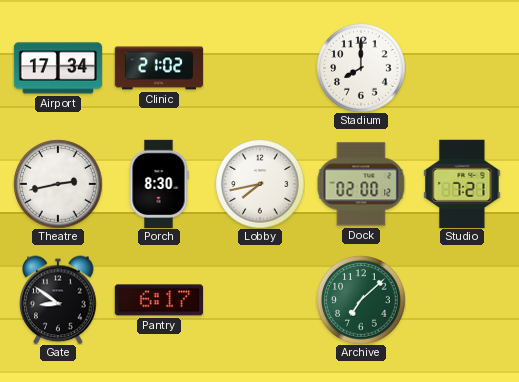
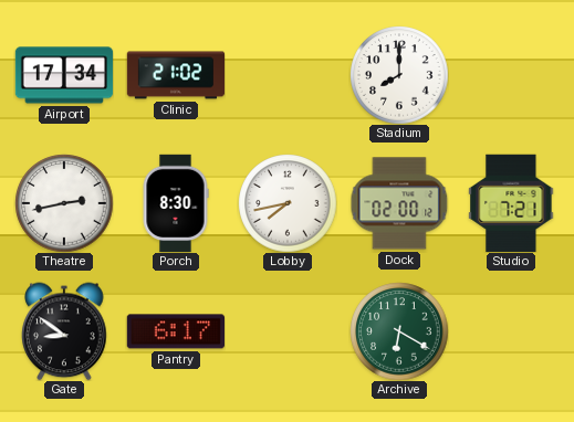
Archive: 7:08 -> 6:20 (399, 331)
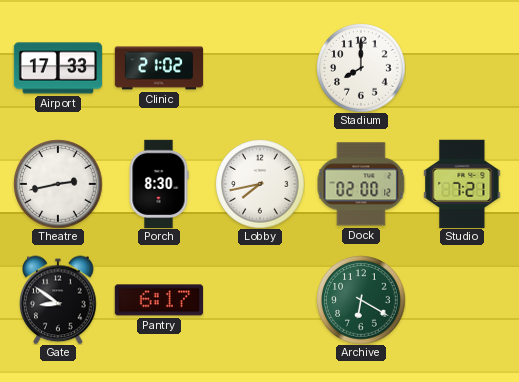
Airport: 17:34 -> 17:33 (58, 68)
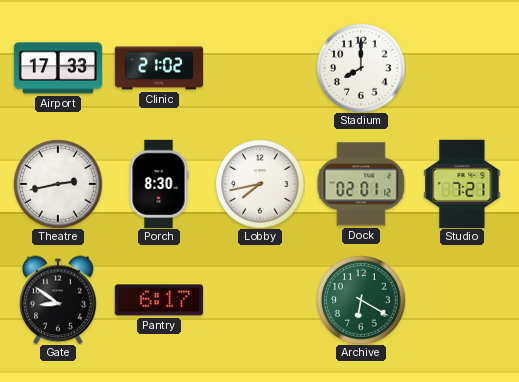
Dock: 02:00 -> 02:01 (361, 184)
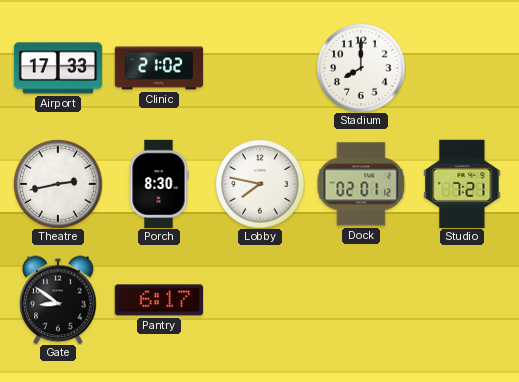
Lobby: 7:43 -> 7:47 (260, 184)
Archive: 6:20 -> none (361, 300)
